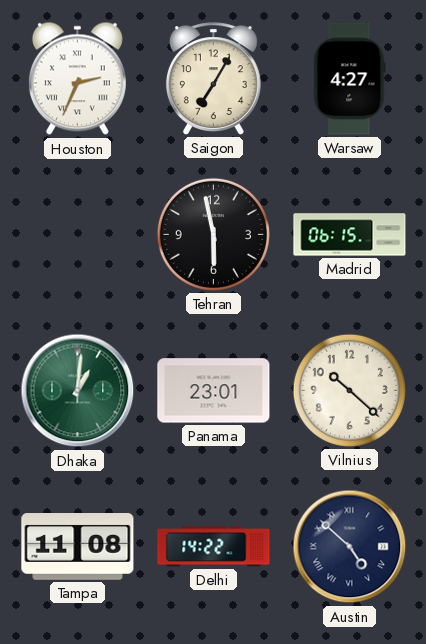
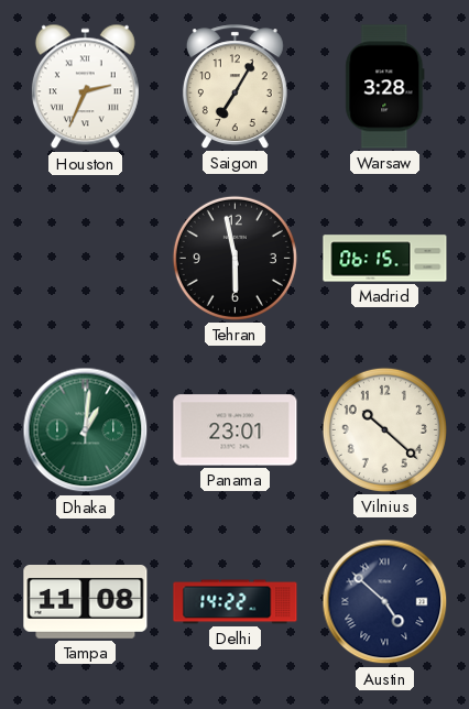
Warsaw: 4:27 -> 3:28 (385, 87)
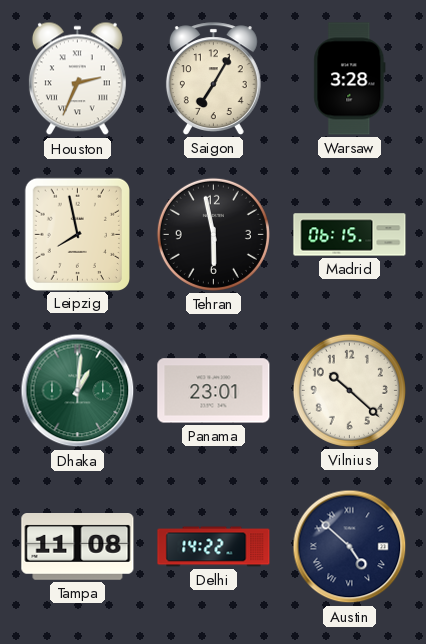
Leipzig: none -> 7:58 (77, 234)
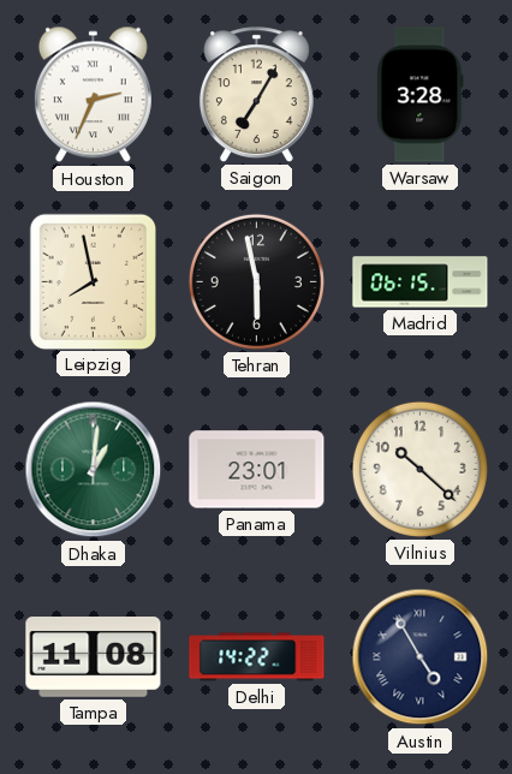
Austin: 4:52 -> 4:55 (421, 657)
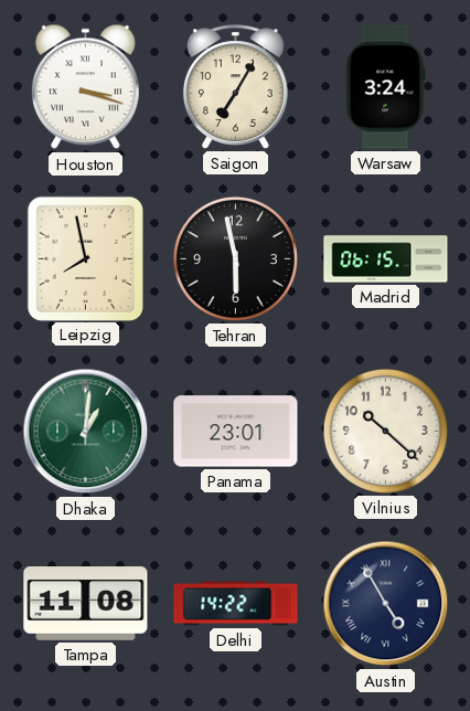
Houston: 2:34 -> 3:18 (85, 87)
Warsaw: 3:28 -> 3:24 (386, 87)
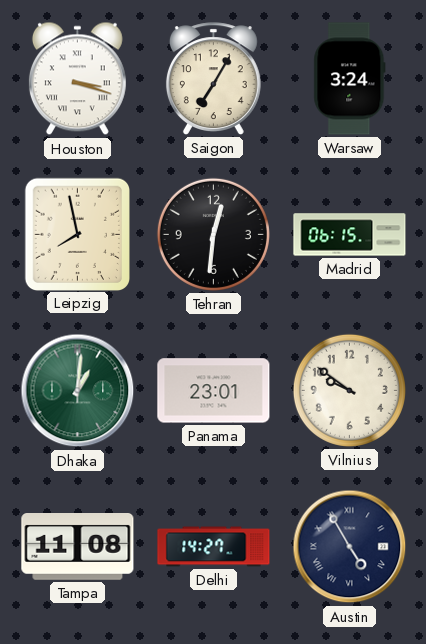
Tehran: 5:58 -> 12:31 (213, 234)
Vilnius: 10:22 -> 9:51 (349, 390)
Delhi: 14:22 -> 14:27 (214, 547)
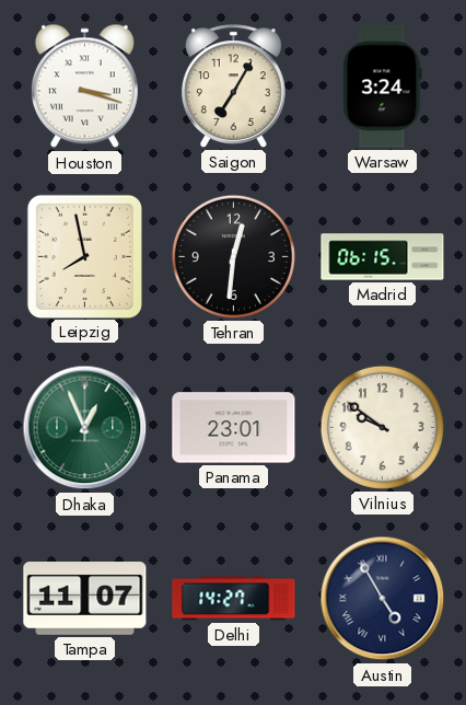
Dhaka: 1:01 -> 12:56 (85, 428)
Tampa: 11:08 -> 11:07 (85, 599)
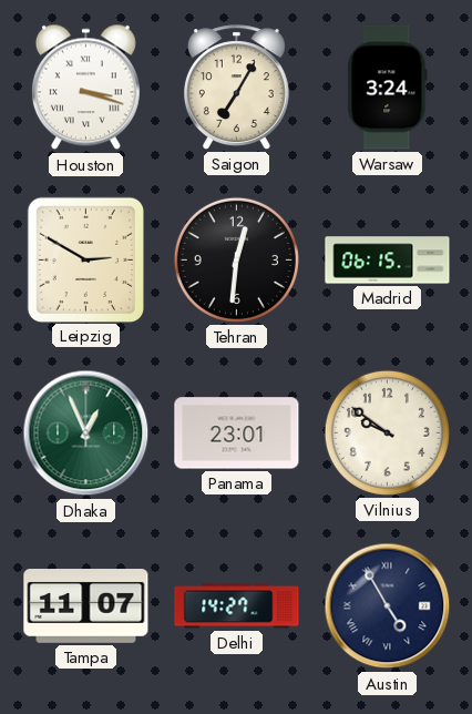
Leipzig: 7:58 -> 2:50 (85, 259)
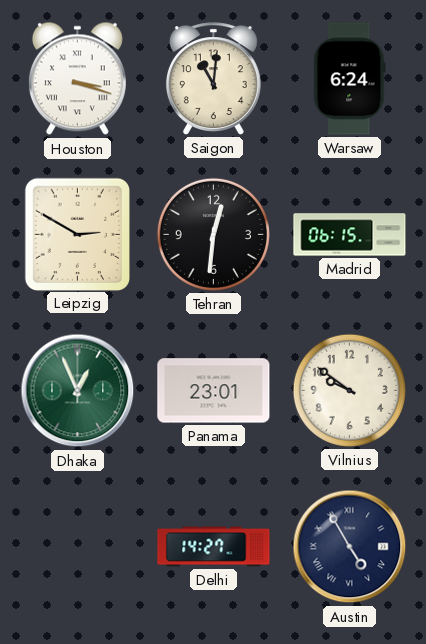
Saigon: 7:05 -> 11:01 (213, 79)
Warsaw: 3:24 -> 6:24 (350, 79)
Tampa: 11:07 -> none (86, 606)
